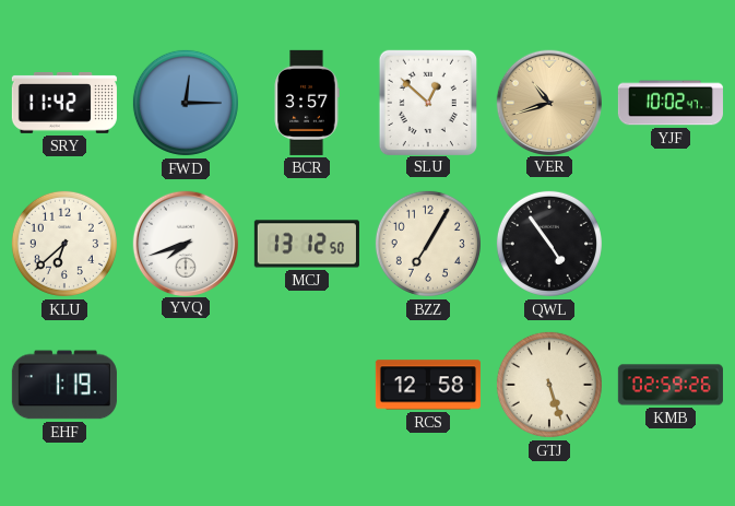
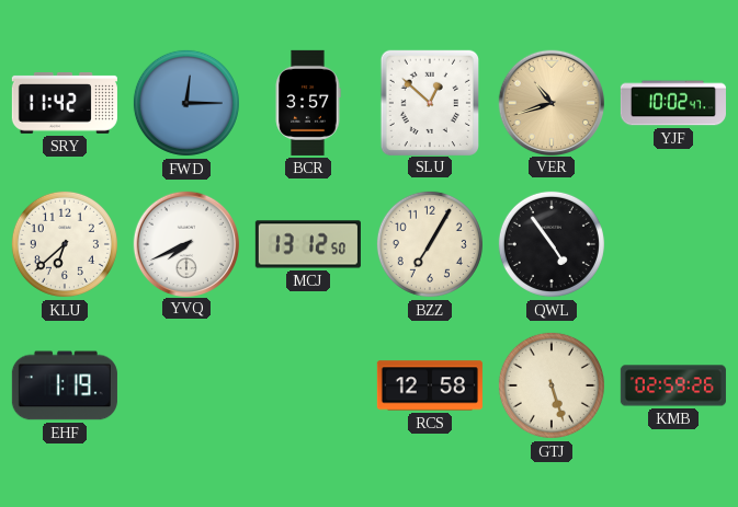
YVQ: 7:42 -> 7:41 (185, 243)
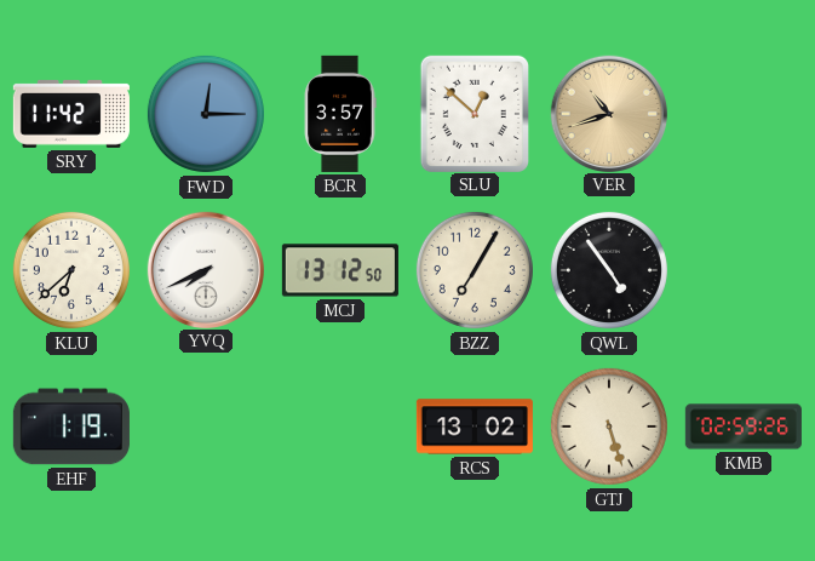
YJF: 10:02 -> none (673, 103)
RCS: 12:58 -> 13:02 (475, 427)
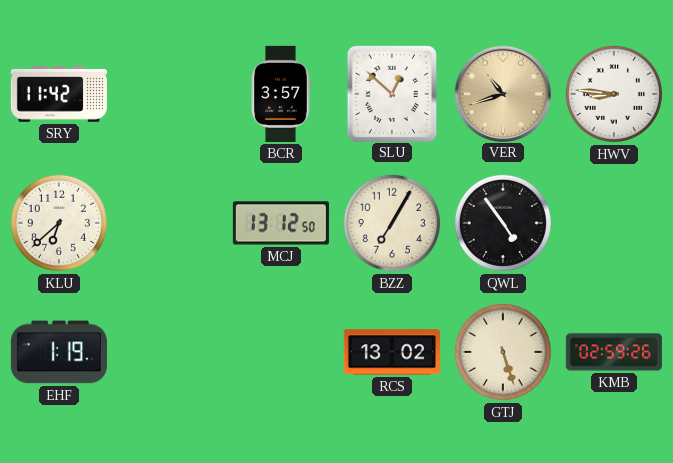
FWD: 12:15 -> none (206, 114)
HWV: none -> 8:46 (614, 94)
YVQ: 7:41 -> none (205, 269)
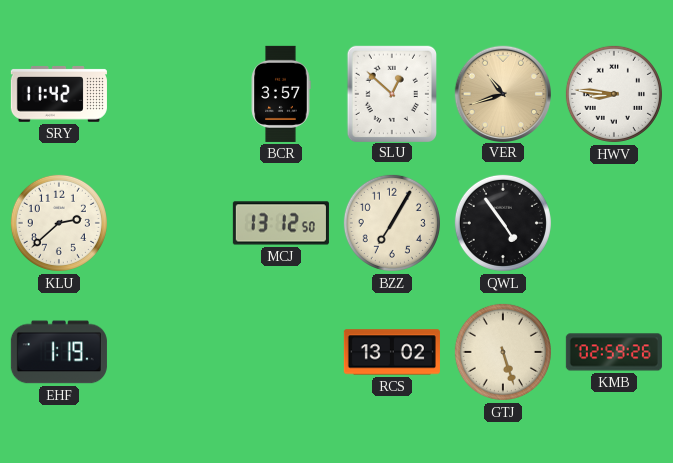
KLU: 6:38 -> 2:38 (59, 223)
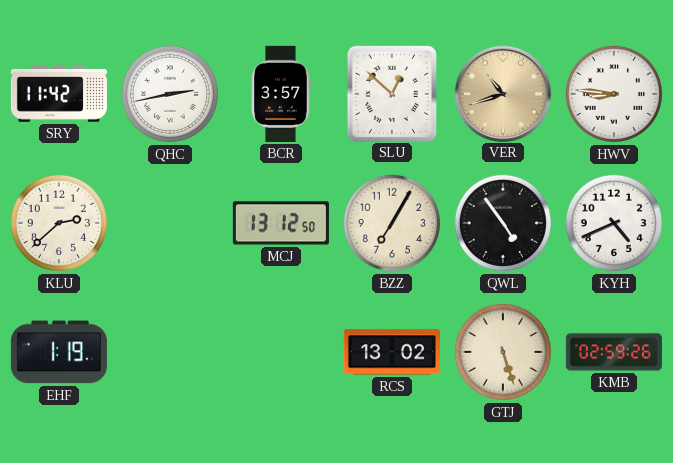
QHC: none -> 2:43 (170, 94)
KYH: none -> 4:41 (614, 223)
